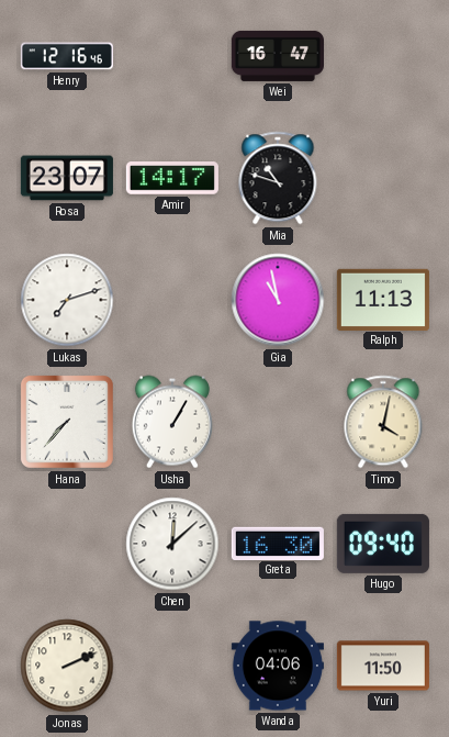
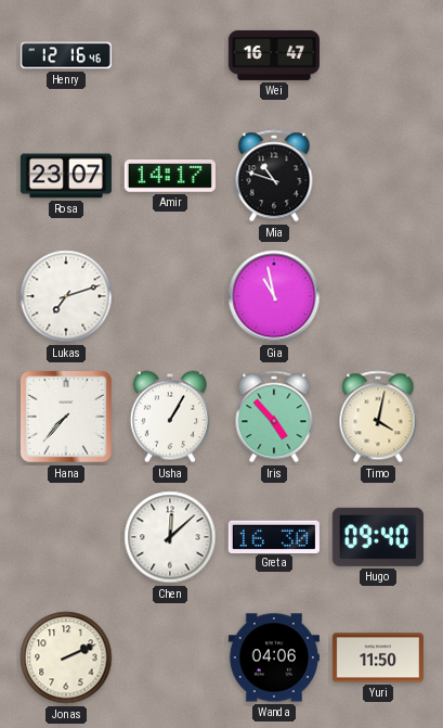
Ralph: 11:13 -> none (383, 299)
Iris: none -> 4:53 (274, 417)
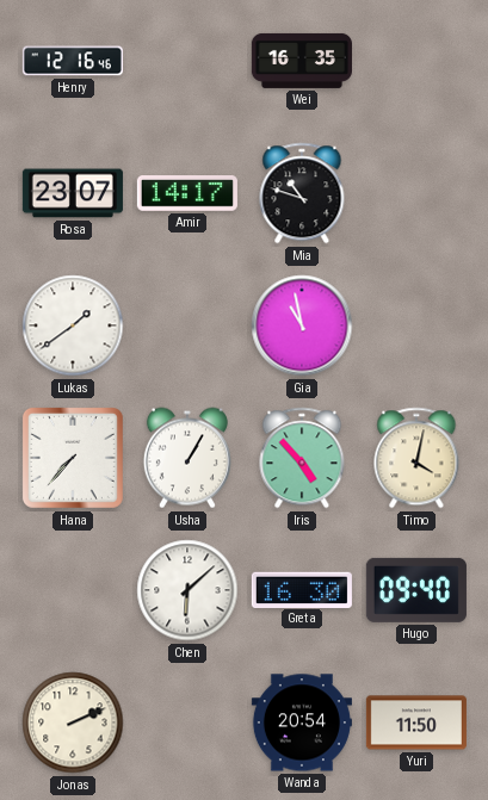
Wei: 16:47 -> 16:35 (302, 61)
Lukas: 7:12 -> 1:39 (73, 325)
Chen: 12:08 -> 6:08 (187, 590)
Wanda: 04:06 -> 20:54 (302, 723)
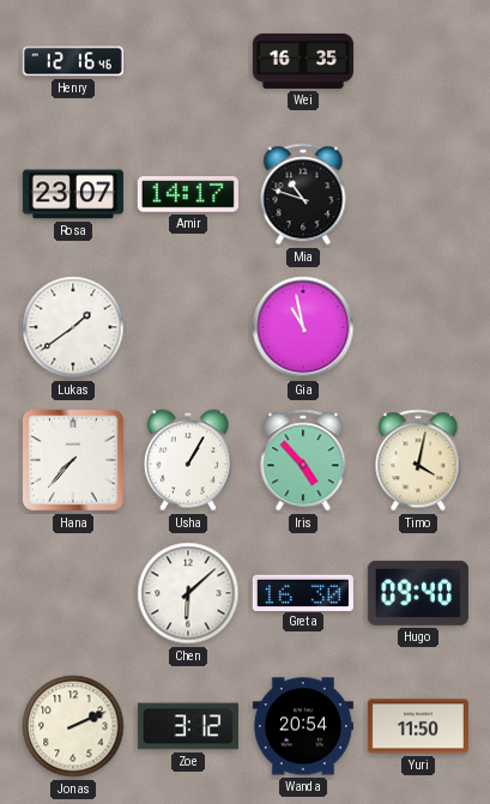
Zoe: none -> 3:12 (188, 726)
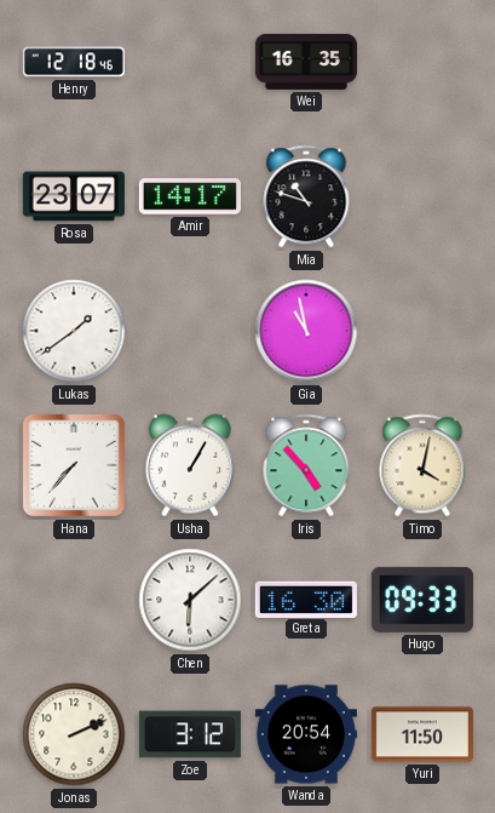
Henry: 12:16 -> 12:18 (74, 62)
Hugo: 09:40 -> 09:33 (422, 600)
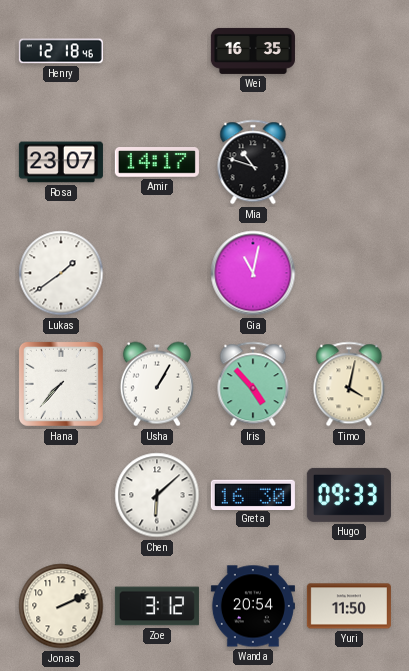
Gia: 10:58 -> 11:02 (253, 273)
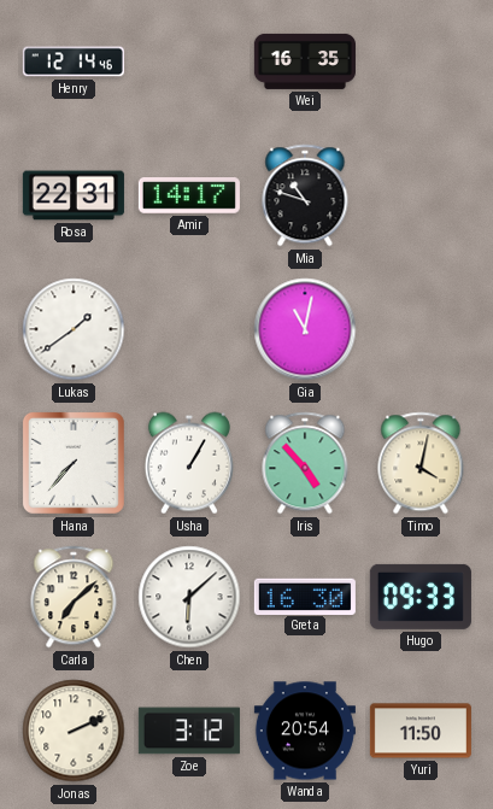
Henry: 12:18 -> 12:14 (74, 61)
Rosa: 23:07 -> 22:31 (74, 195)
Carla: none -> 7:08 (74, 597)
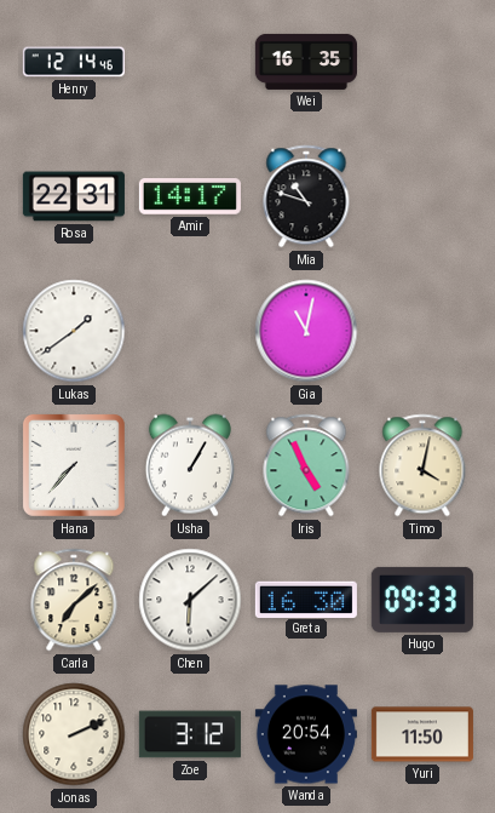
Iris: 4:53 -> 4:56 (306, 465)
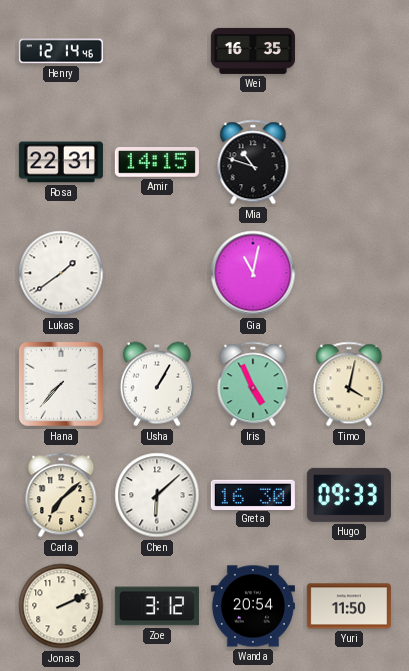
Amir: 14:17 -> 14:15 (157, 162)
